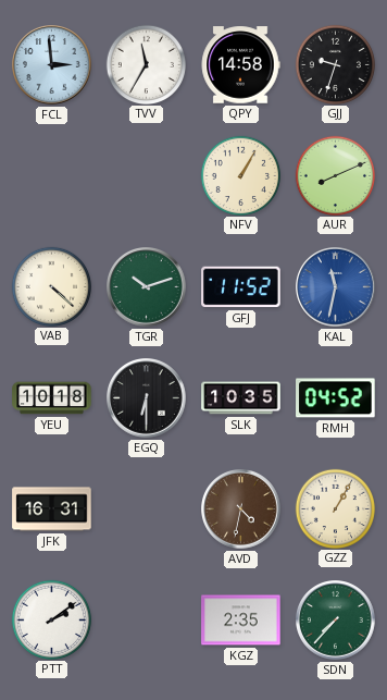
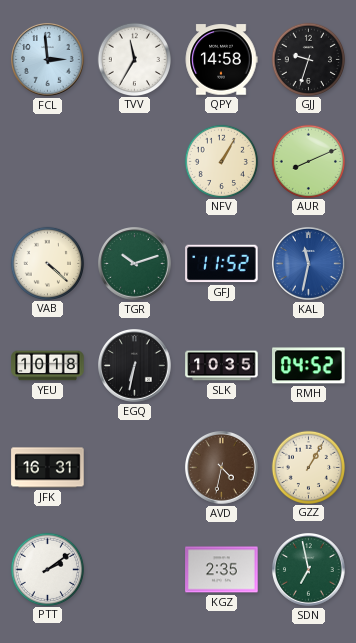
EGQ: 6:30 -> 6:32 (135, 366)
SDN: 7:37 -> 6:58 (309, 570)
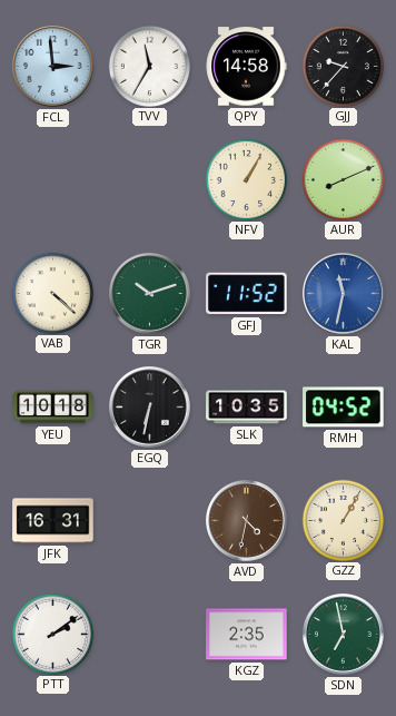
GJJ: 9:33 -> 9:37 (343, 66)
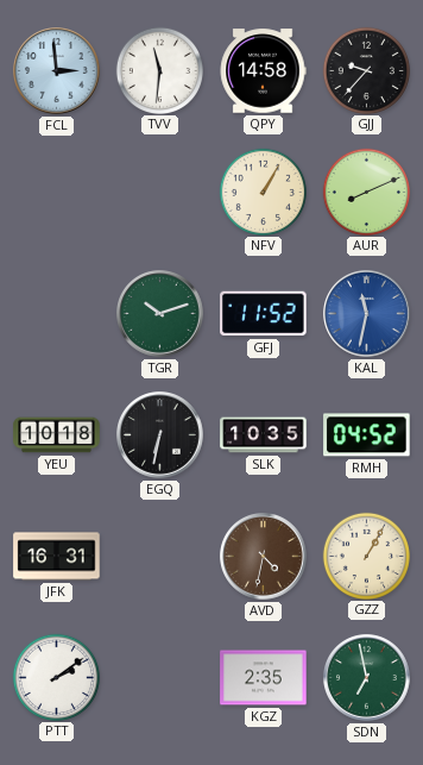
TVV: 11:35 -> 11:31 (159, 70)
VAB: 4:22 -> none (52, 293)
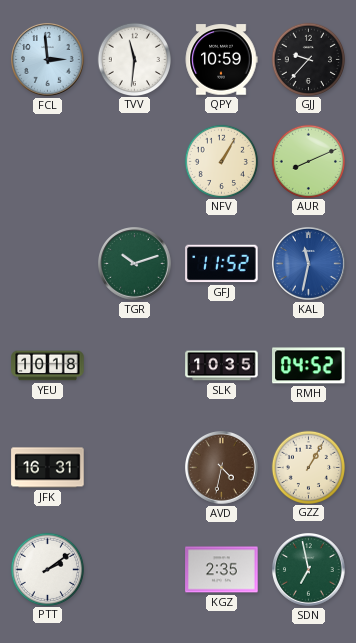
QPY: 14:58 -> 10:59 (221, 60)
EGQ: 6:32 -> none (160, 435)
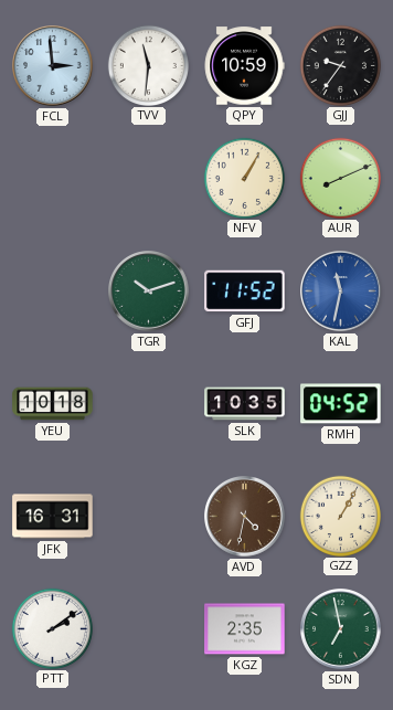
GJJ: 9:37 -> 9:36 (340, 65)
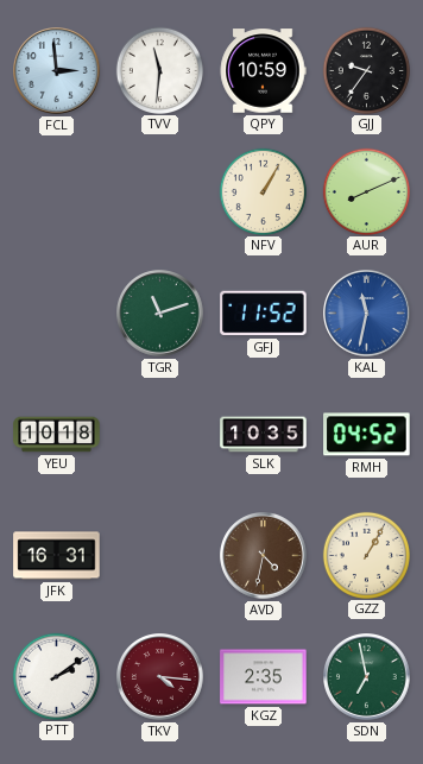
TGR: 10:12 -> 11:12 (160, 314)
TKV: none -> 4:16 (160, 677)
